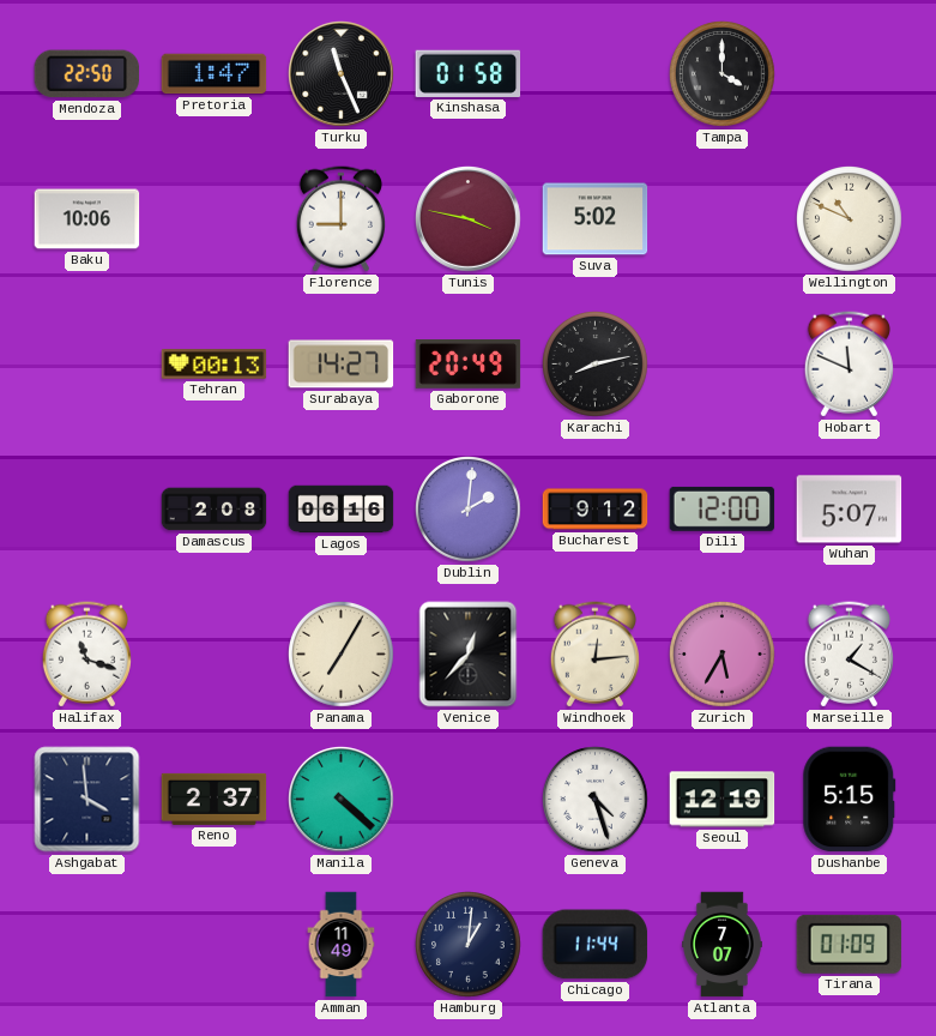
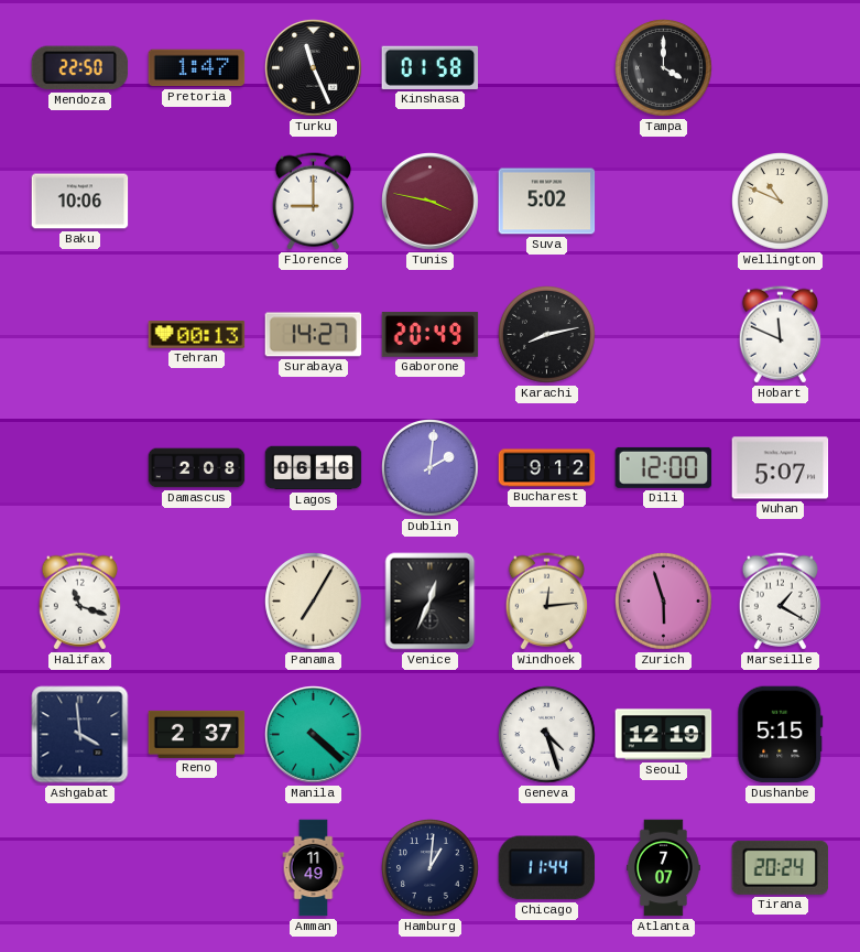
Venice: 12:37 -> 12:34 (431, 602)
Zurich: 5:35 -> 5:57 (664, 602)
Tirana: 01:09 -> 20:24 (781, 867)
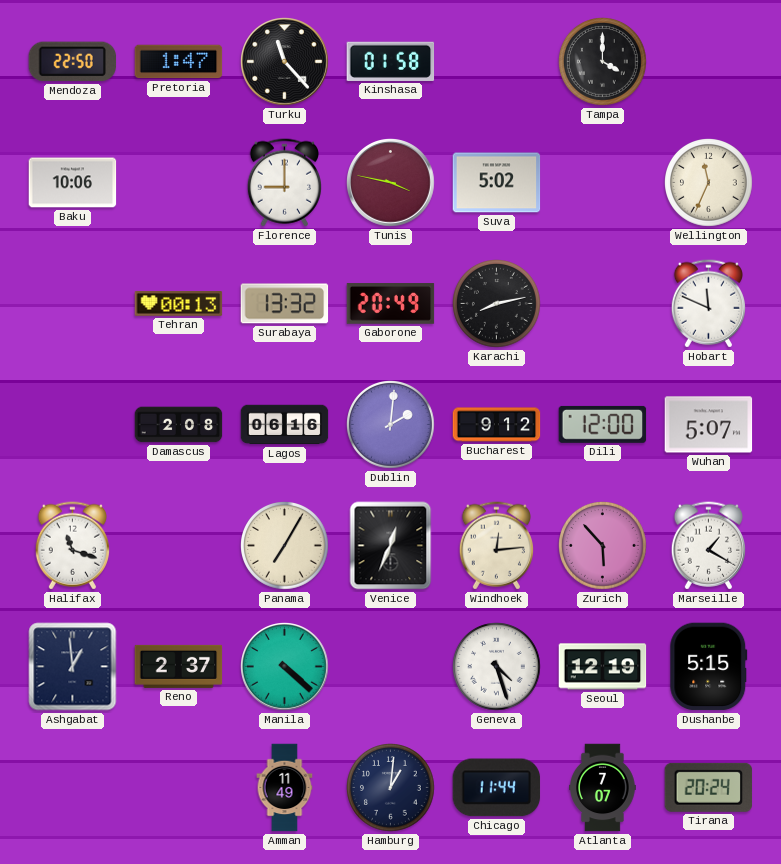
Turku: 11:26 -> 11:23 (285, 62)
Wellington: 10:49 -> 11:34 (709, 183)
Surabaya: 14:27 -> 13:32 (285, 304)
Zurich: 5:57 -> 5:53 (603, 546)
Ashgabat: 3:59 -> 12:59 (73, 667)
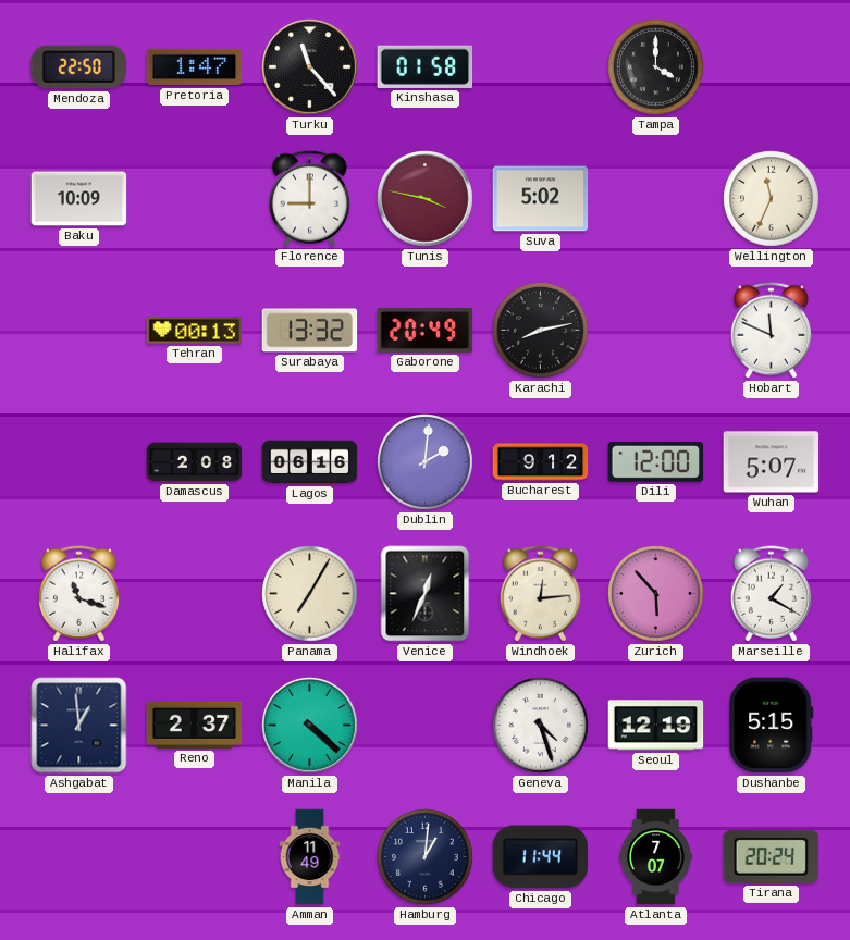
Baku: 10:06 -> 10:09 (79, 199)
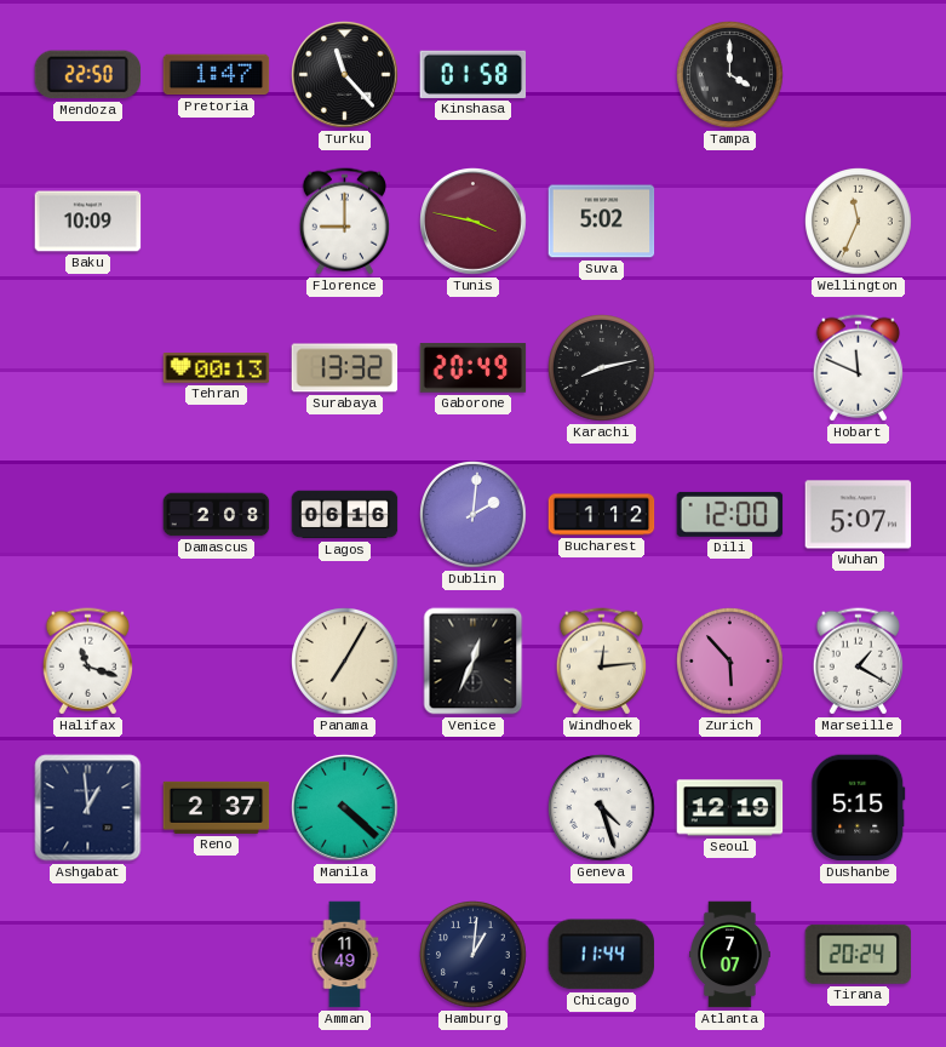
Bucharest: 9:12 -> 1:12 (602, 515)
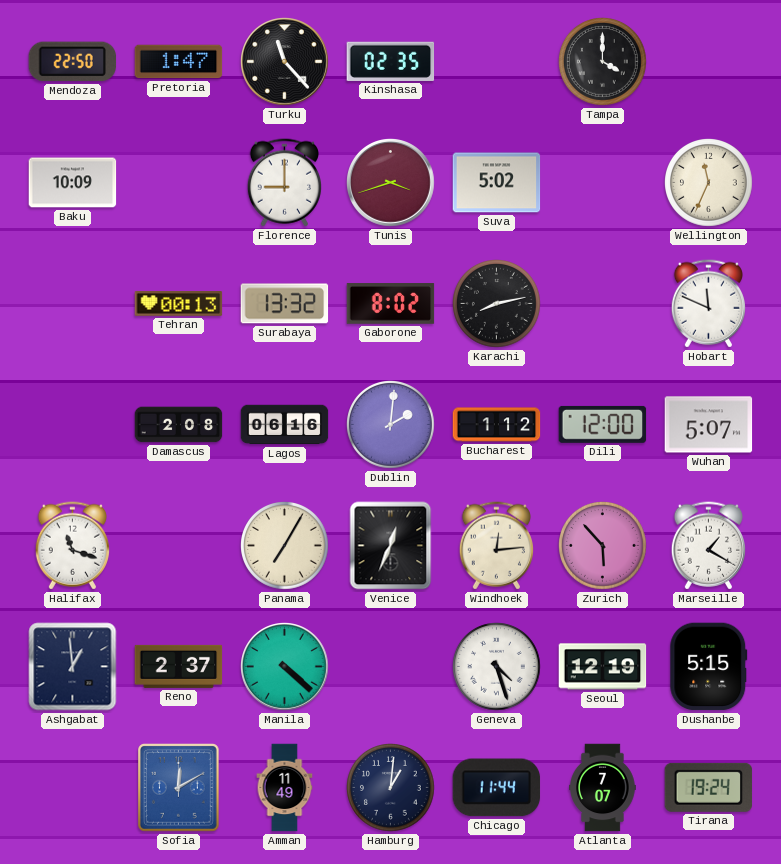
Kinshasa: 01:58 -> 02:35 (391, 61)
Tunis: 3:47 -> 3:42 (391, 183)
Gaborone: 20:49 -> 8:02 (391, 304)
Sofia: none -> 12:10 (179, 788)
Tirana: 20:24 -> 19:24 (709, 787)
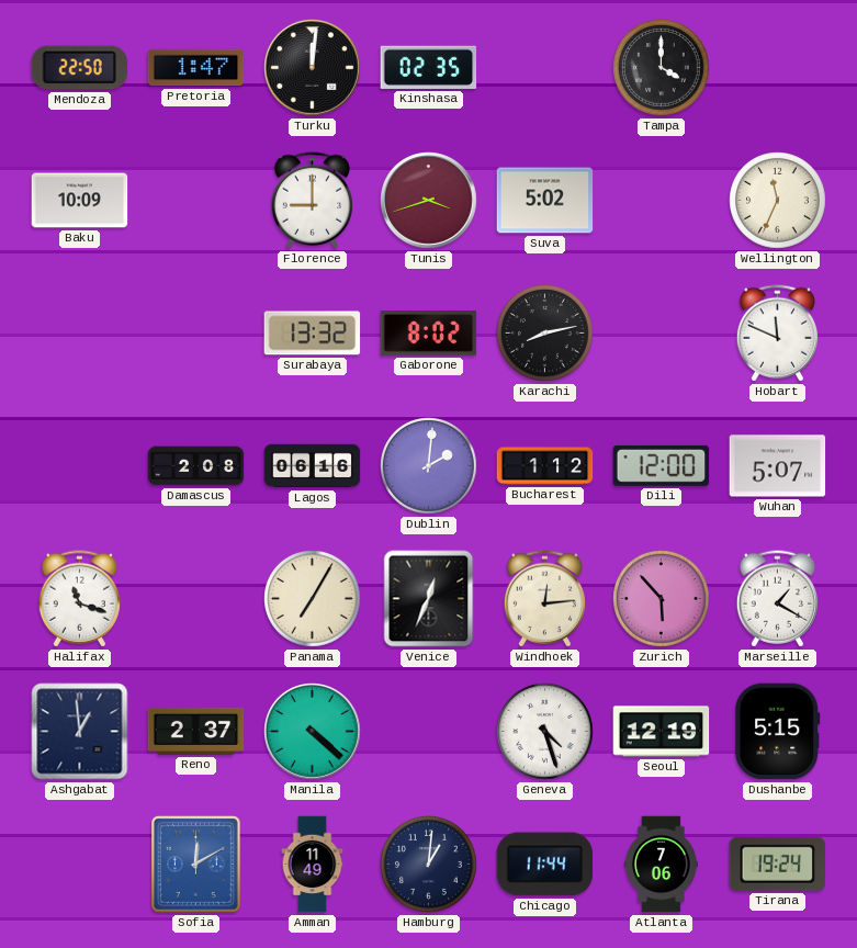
Turku: 11:23 -> 12:01 (313, 68)
Tehran: 00:13 -> none (179, 304)
Atlanta: 7:07 -> 7:06 (662, 865)
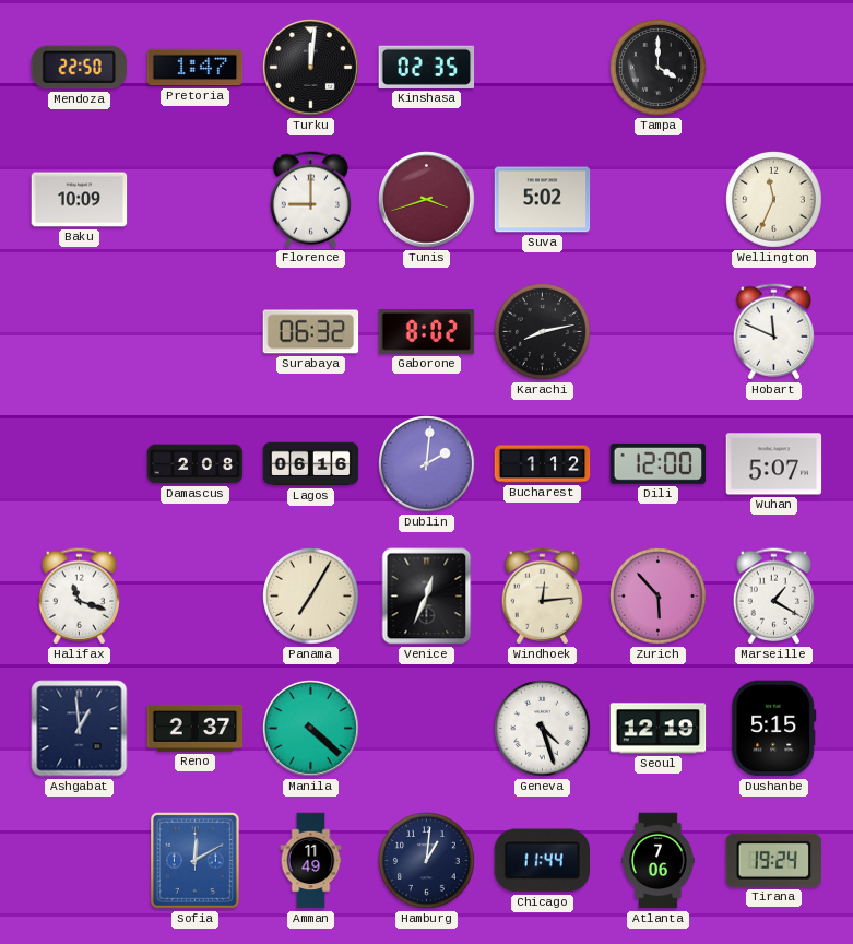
Surabaya: 13:32 -> 06:32 (311, 332)
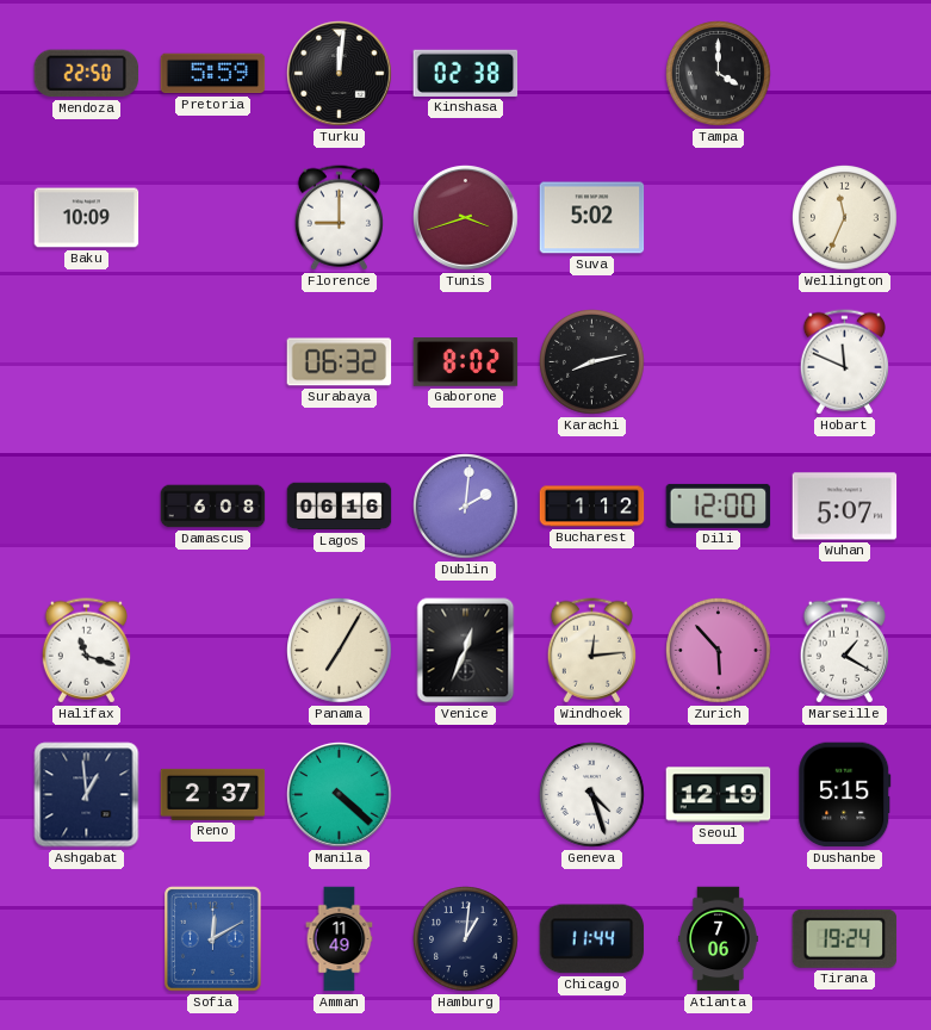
Pretoria: 1:47 -> 5:59 (213, 74)
Kinshasa: 02:35 -> 02:38 (466, 73)
Damascus: 2:08 -> 6:08 (213, 507)
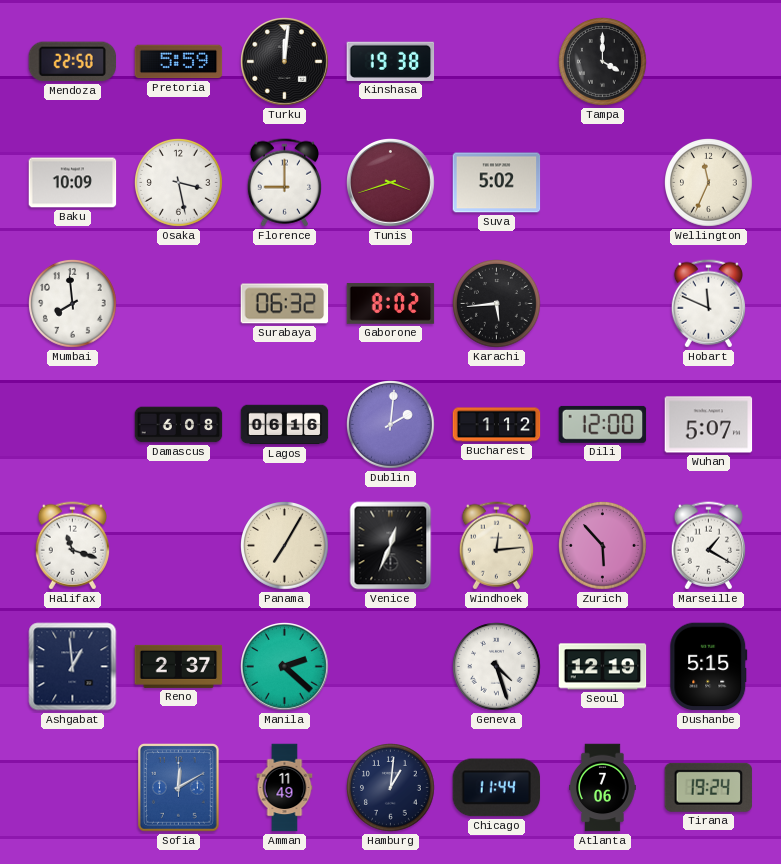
Kinshasa: 02:38 -> 19:38 (391, 61)
Osaka: none -> 3:28 (179, 183)
Mumbai: none -> 7:59 (73, 304)
Karachi: 8:13 -> 5:44 (497, 304)
Manila: 4:22 -> 2:22 (285, 667)
